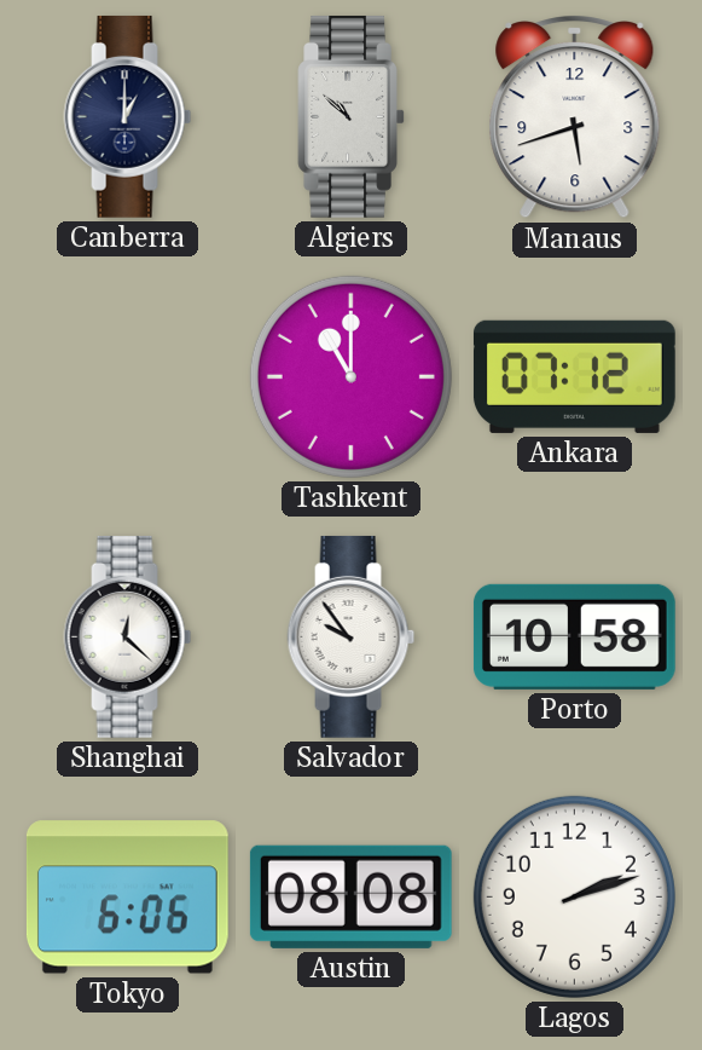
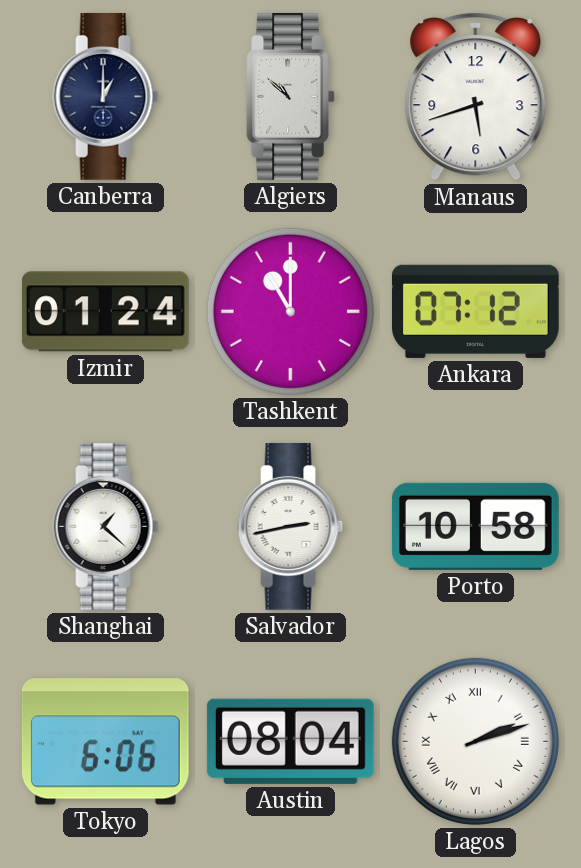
Izmir: none -> 01:24 (105, 312)
Shanghai: 12:22 -> 1:22 (106, 526)
Salvador: 9:54 -> 2:43 (291, 526)
Austin: 08:08 -> 08:04 (290, 741)
Lagos numerals: Arabic -> Roman (475, 741)
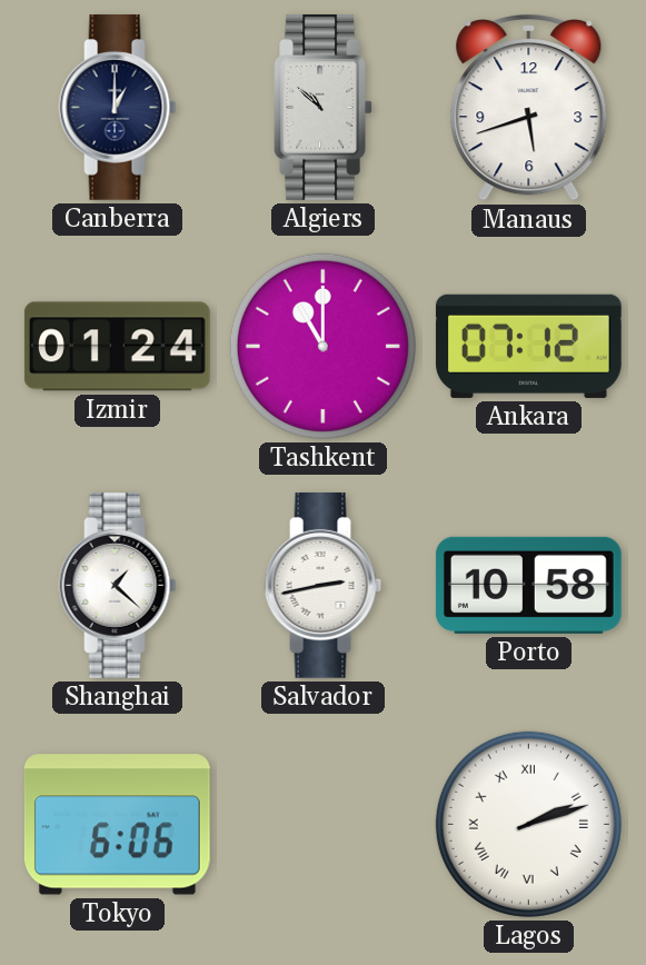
Austin: 08:04 -> none (290, 741)
